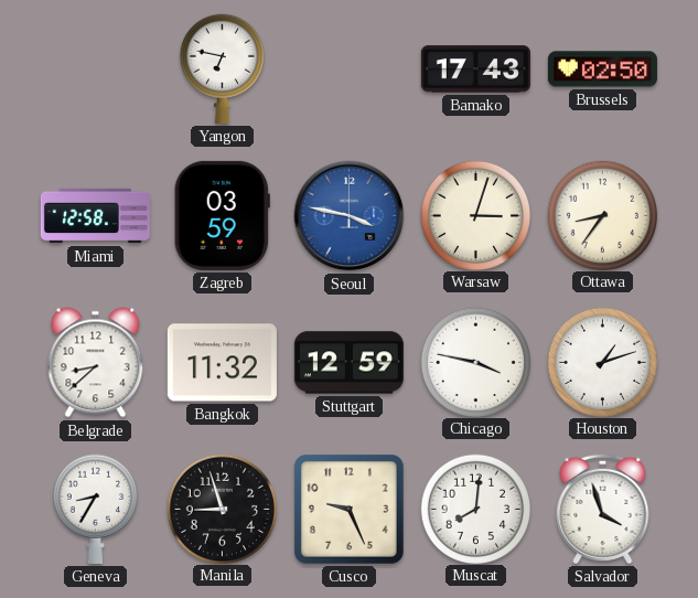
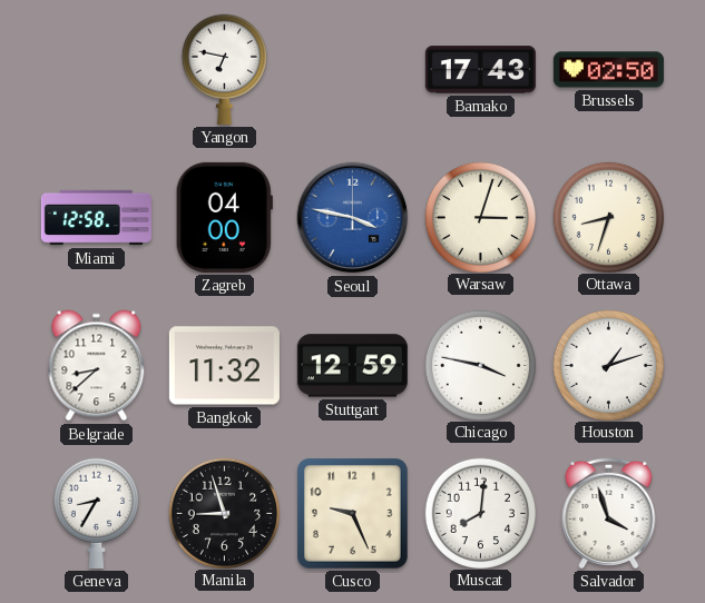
Zagreb: 03:59 -> 04:00 (224, 217)
Ottawa: 8:36 -> 8:33 (608, 217)
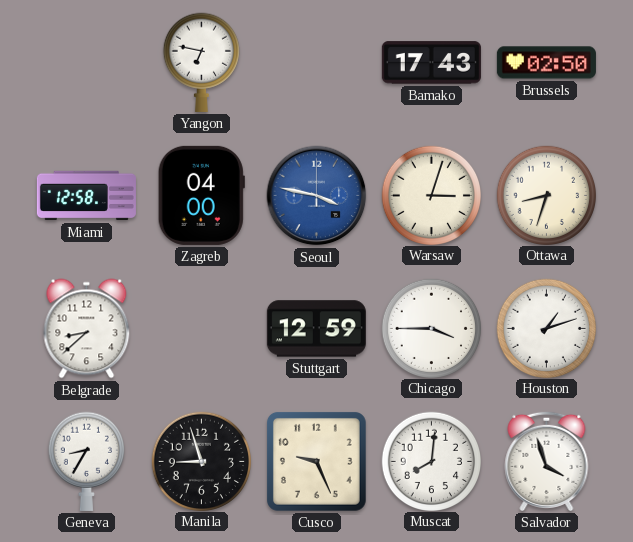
Bangkok: 11:32 -> none (224, 366)
Chicago: 3:47 -> 3:45 (431, 328)
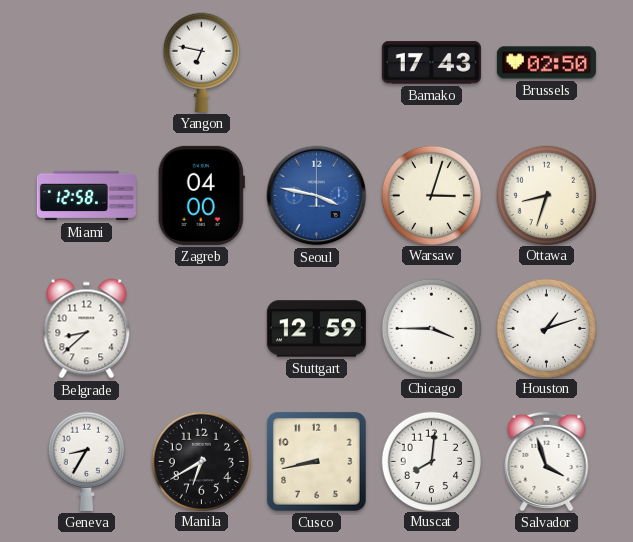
Manila: 8:57 -> 6:40 (201, 461)
Cusco: 9:26 -> 8:43 (316, 461)
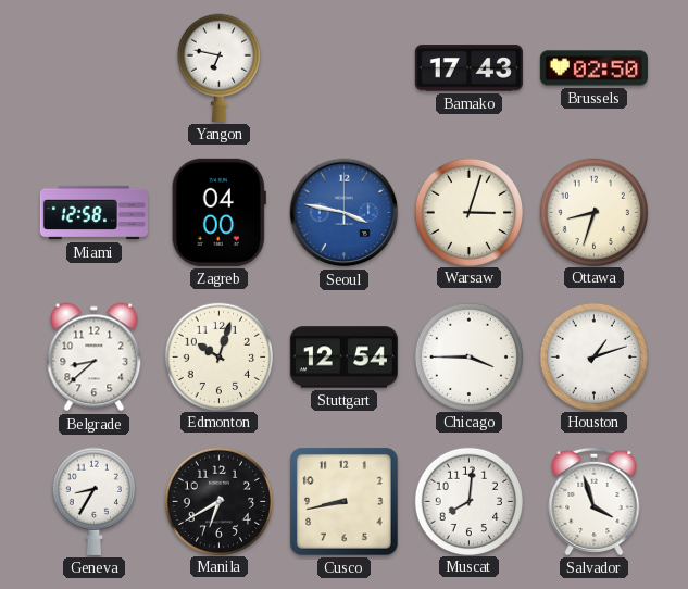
Edmonton: none -> 10:03 (218, 356)
Stuttgart: 12:59 -> 12:54 (343, 358)
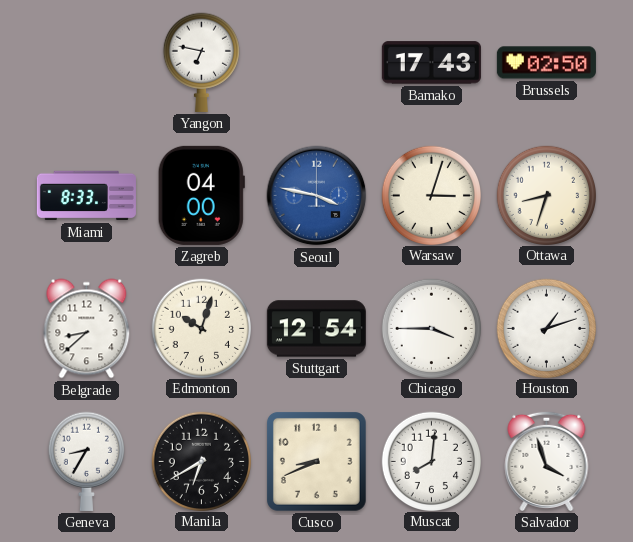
Miami: 12:58 -> 8:33 (86, 196)
Cusco: 8:43 -> 8:41 (316, 461)
